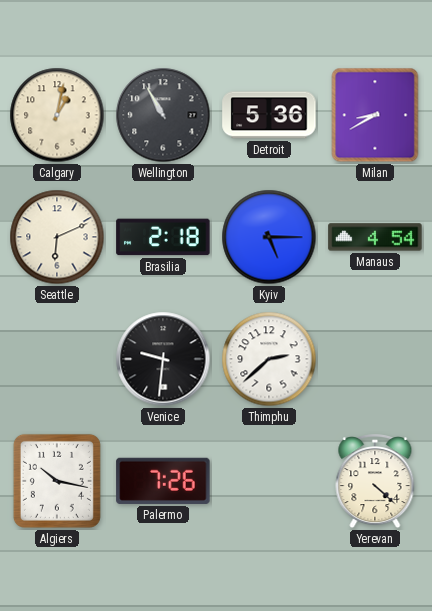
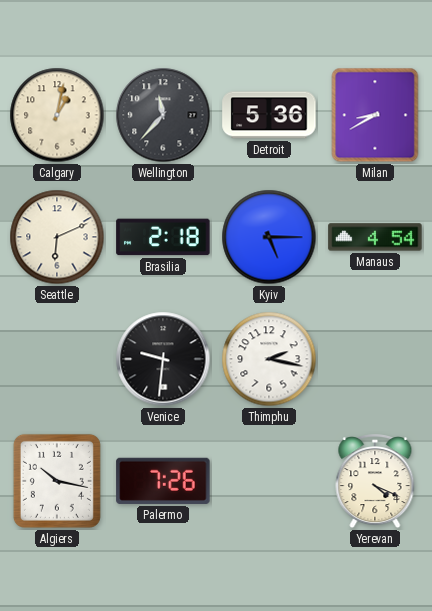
Wellington: 10:55 -> 11:37 (163, 115)
Thimphu: 2:38 -> 2:17 (269, 359)
Yerevan: 4:22 -> 4:19 (375, 482)
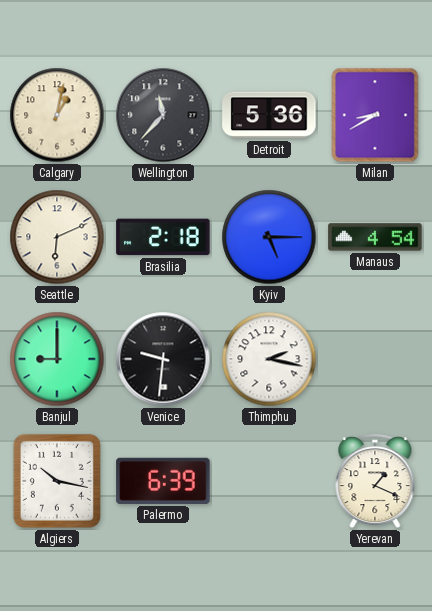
Banjul: none -> 9:00 (57, 359)
Palermo: 7:26 -> 6:39 (163, 481)
Yerevan: 4:19 -> 1:19 (375, 482)
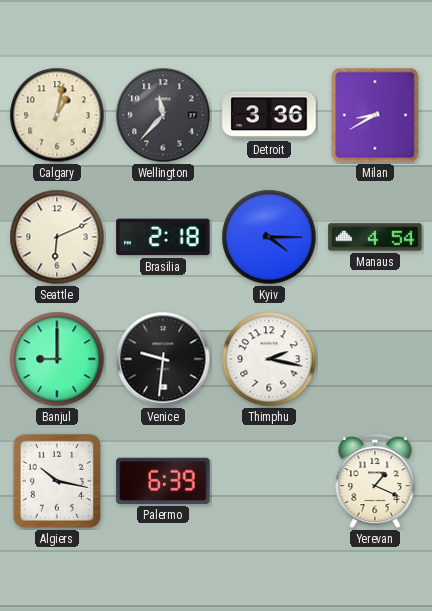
Detroit: 5:36 -> 3:36 (269, 115)
Kyiv: 5:15 -> 4:15 (269, 237)
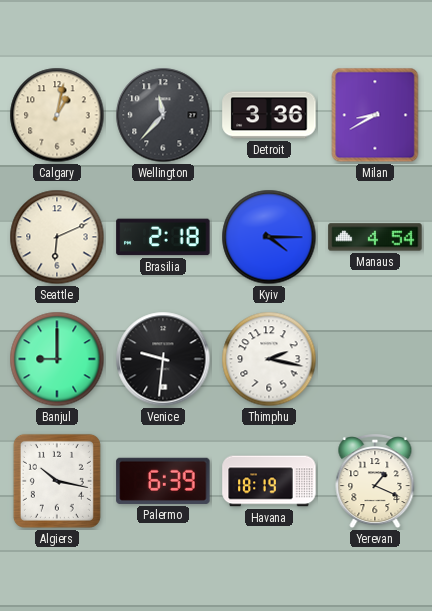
Havana: none -> 18:19 (269, 481)
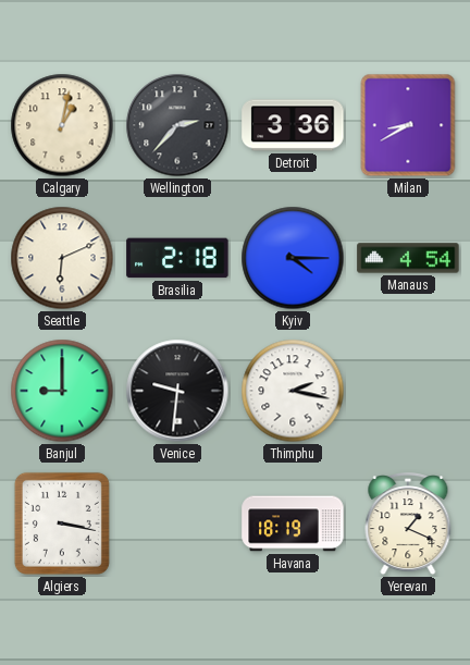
Wellington: 11:37 -> 2:37 (177, 125)
Algiers: 10:17 -> 3:17 (62, 524)
Palermo: 6:39 -> none (163, 481)
